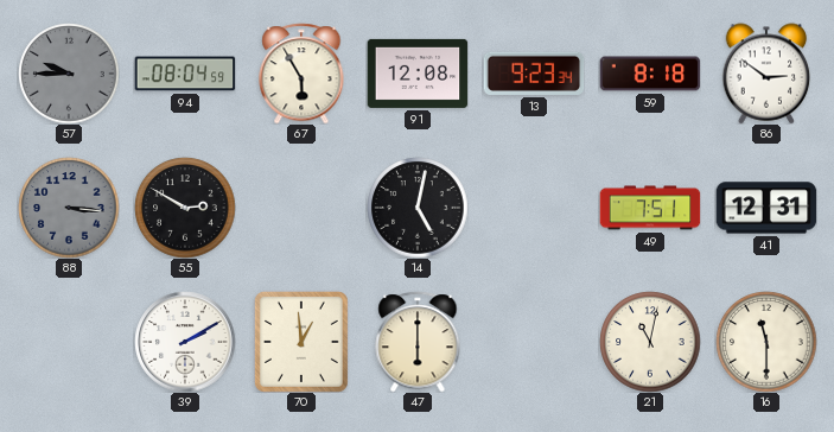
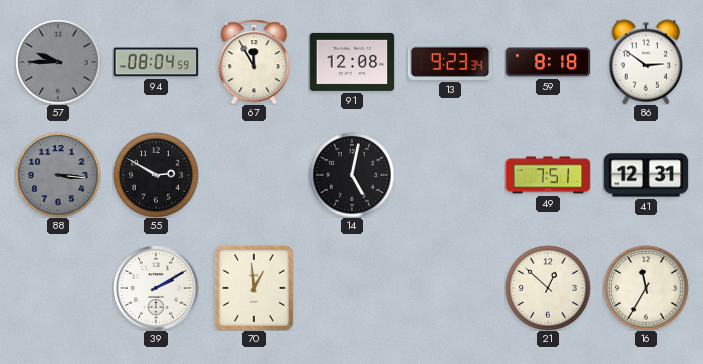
67: 5:55 -> 11:55 (254, 62)
47: 6:00 -> none (418, 342)
21: 11:02 -> 12:52 (548, 288)
16: 11:30 -> 11:35 (646, 288)
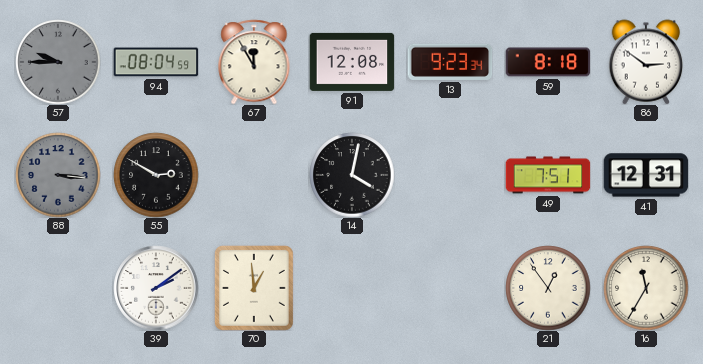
14: 5:02 -> 4:02 (352, 175)
39: 2:10 -> 2:09 (156, 288)
21: 12:52 -> 12:54 (548, 288)
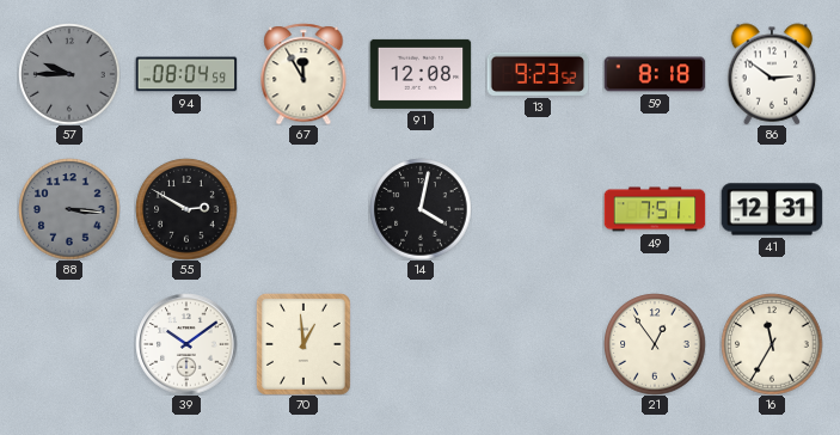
13: 9:23:34 -> 9:23:52 (538, 74)
39: 2:09 -> 10:09 (186, 344)
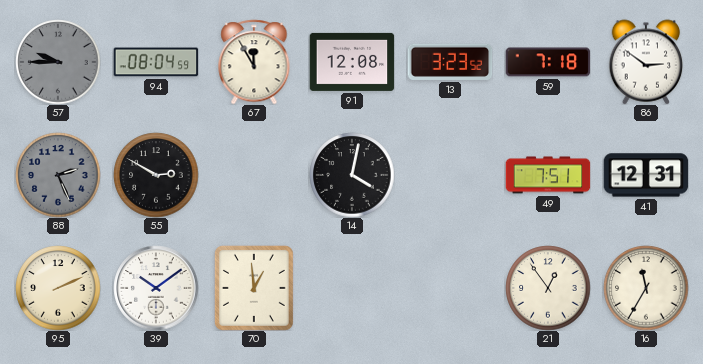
13: 9:23 -> 3:23 (450, 62)
59: 8:18 -> 7:18 (548, 62)
88: 3:16 -> 2:26 (58, 175)
95: none -> 2:11 (58, 288)
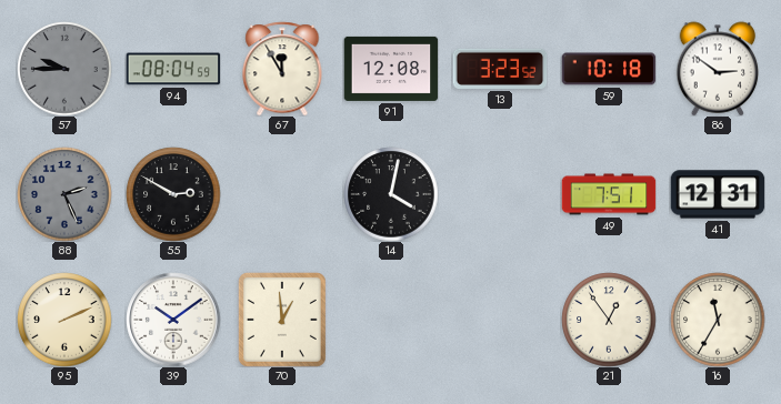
59: 7:18 -> 10:18 (609, 69)
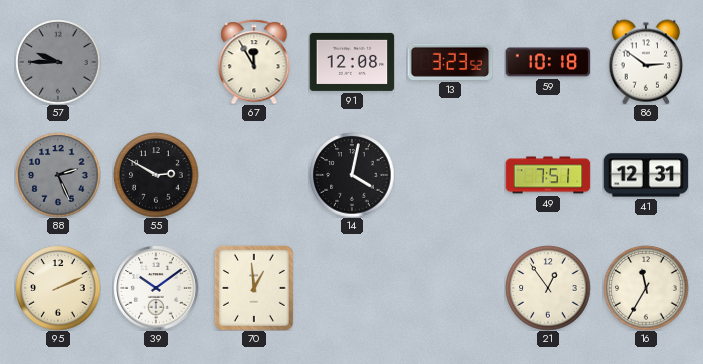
94: 08:04 -> none (173, 69)
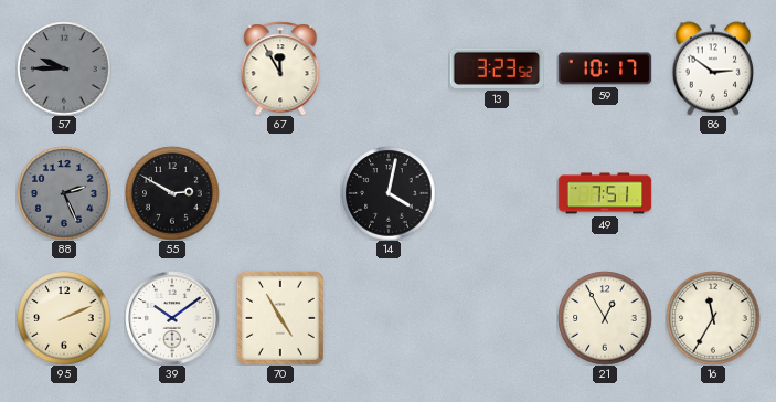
91: 12:08 -> none (352, 62)
59: 10:18 -> 10:17 (605, 68)
41: 12:31 -> none (646, 175)
70: 12:59 -> 4:55 (280, 318)
21: 12:54 -> 12:55 (605, 318)
